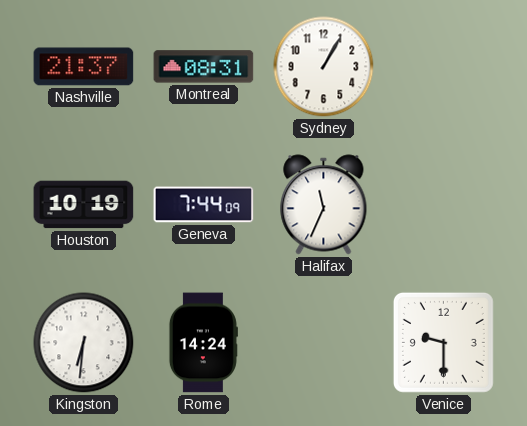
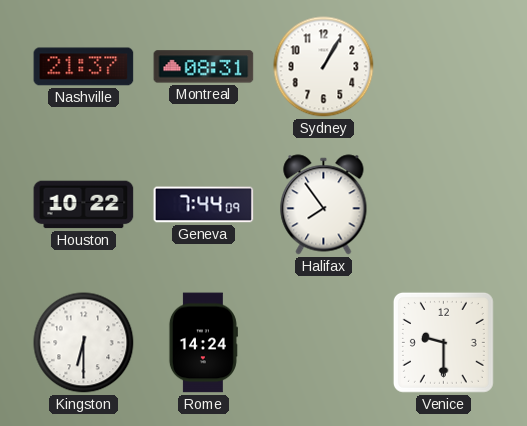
Houston: 10:19 -> 10:22 (84, 205)
Halifax: 11:34 -> 7:54 (324, 205)
Kingston: 6:31 -> 6:30 (84, 343)
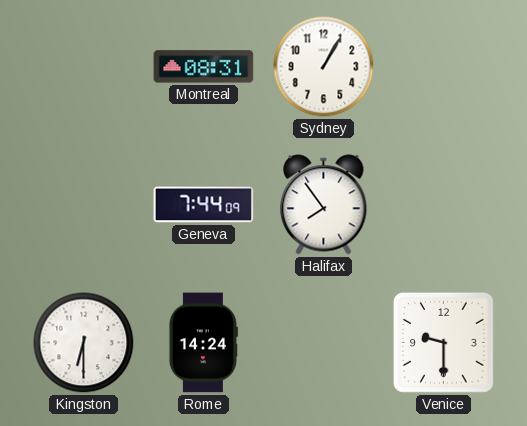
Nashville: 21:37 -> none (84, 67)
Houston: 10:22 -> none (84, 205)
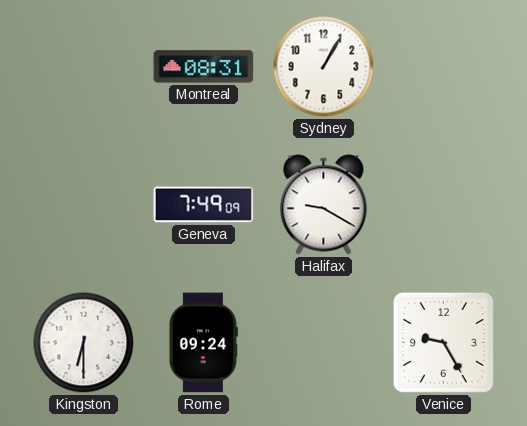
Geneva: 7:44 -> 7:49 (204, 205)
Halifax: 7:54 -> 9:20 (324, 205)
Rome: 14:24 -> 09:24 (203, 343)
Venice: 9:30 -> 9:25 (443, 342)
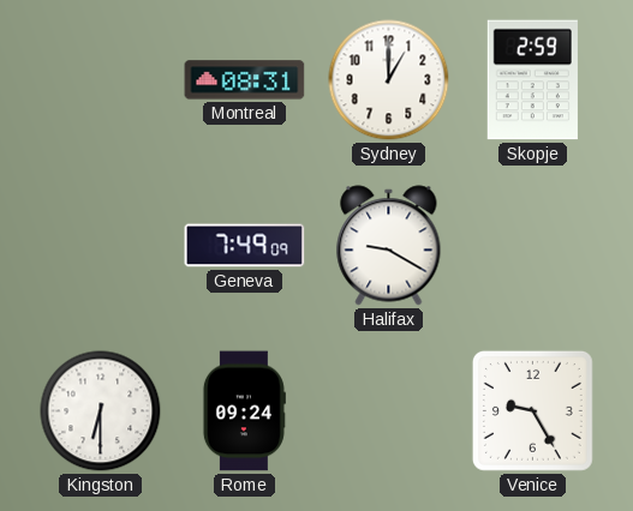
Sydney: 1:05 -> 1:00 (389, 80)
Skopje: none -> 2:59 (532, 80)
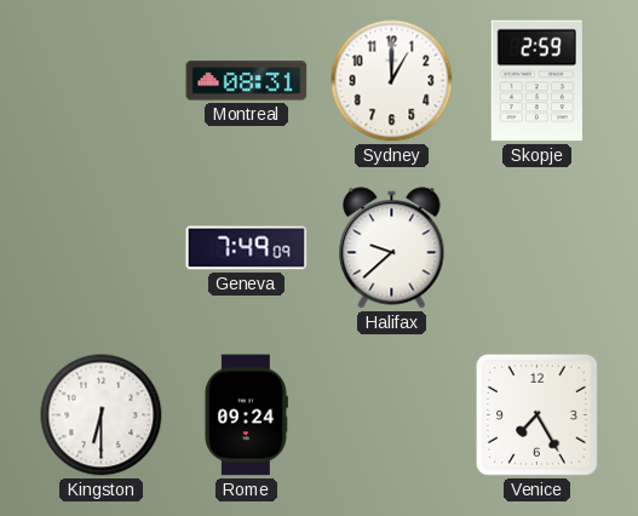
Halifax: 9:20 -> 9:38 (392, 248)
Venice: 9:25 -> 7:25 (536, 414)
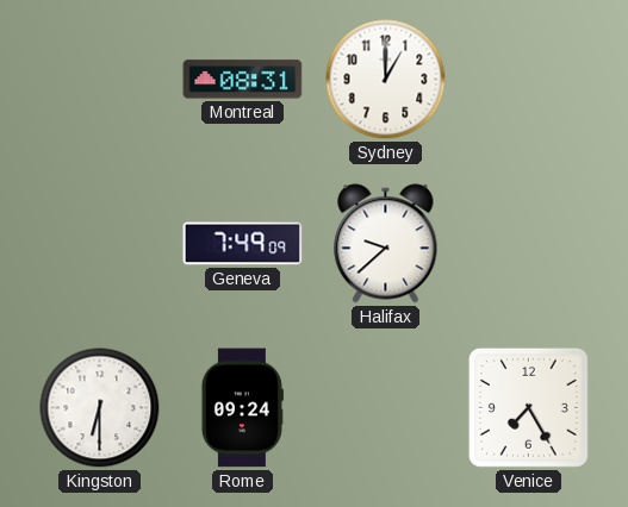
Skopje: 2:59 -> none (536, 81)
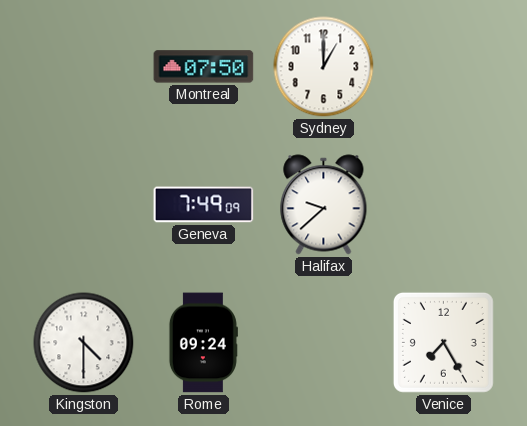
Montreal: 08:31 -> 07:50 (204, 67)
Kingston: 6:30 -> 4:30 (84, 343)
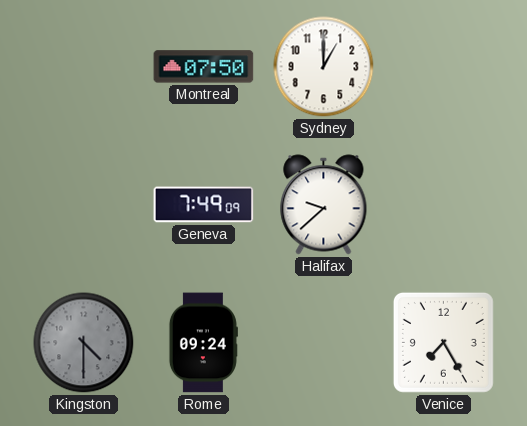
Kingston dial: white -> grey (84, 343)
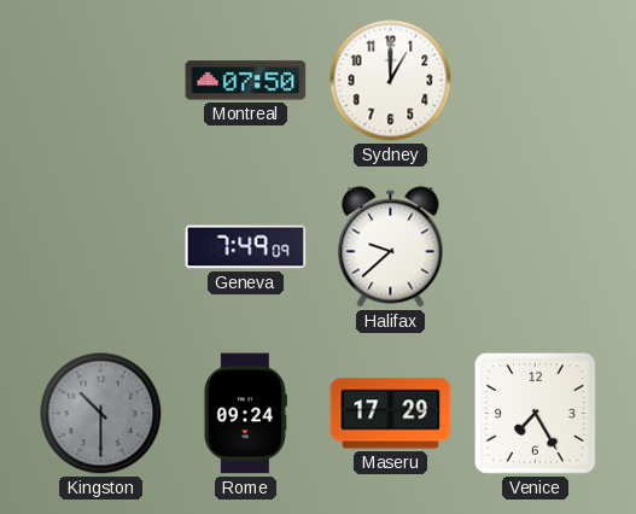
Kingston: 4:30 -> 10:30 (101, 414)
Maseru: none -> 17:29 (391, 414)
